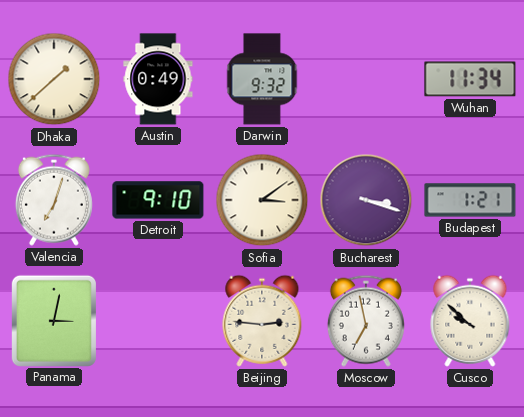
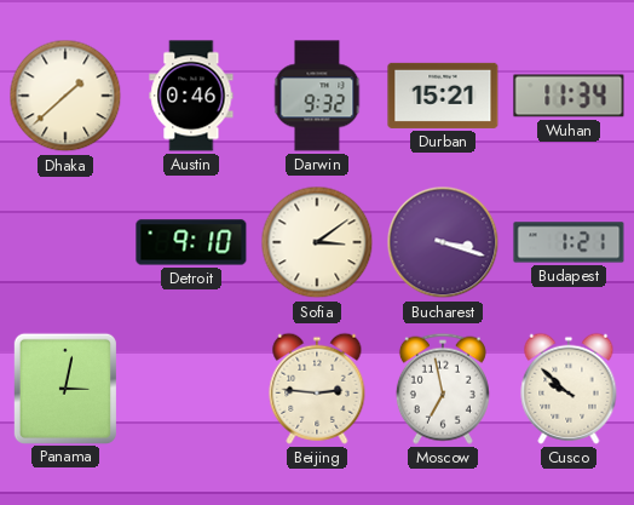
Austin: 0:49 -> 0:46 (191, 96)
Durban: none -> 15:21 (443, 96)
Valencia: 7:03 -> none (54, 200)
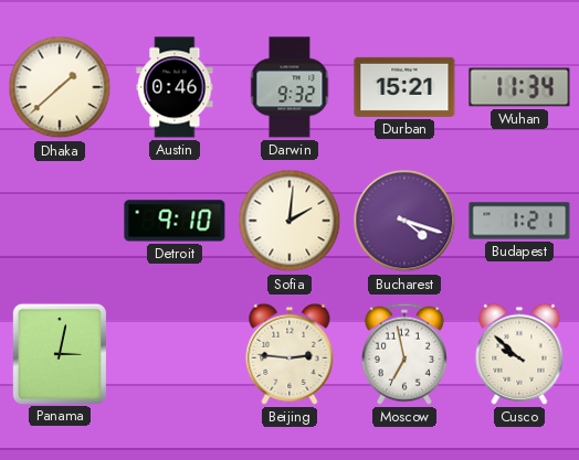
Sofia: 3:09 -> 2:01 (289, 221)
Bucharest: 3:18 -> 4:18 (404, 221)
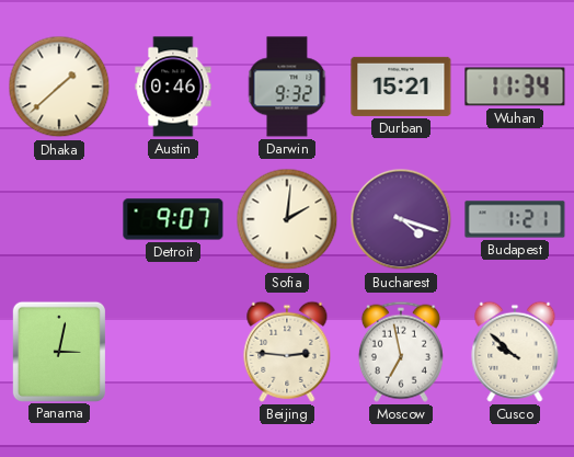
Detroit: 9:10 -> 9:07 (173, 219)
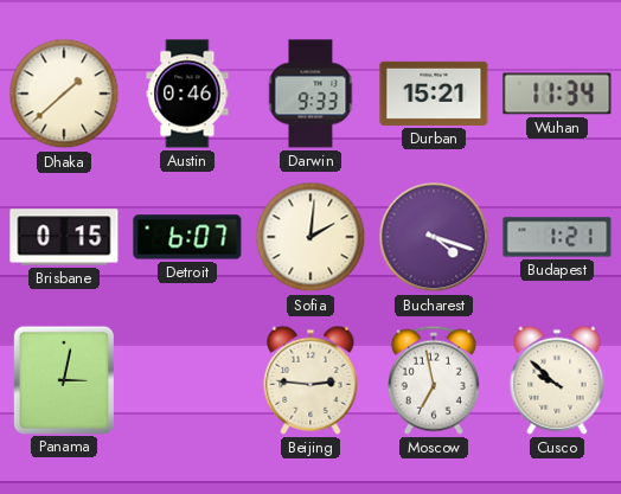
Darwin: 9:32 -> 9:33 (310, 94)
Brisbane: none -> 0:15 (64, 237)
Detroit: 9:07 -> 6:07 (187, 237)
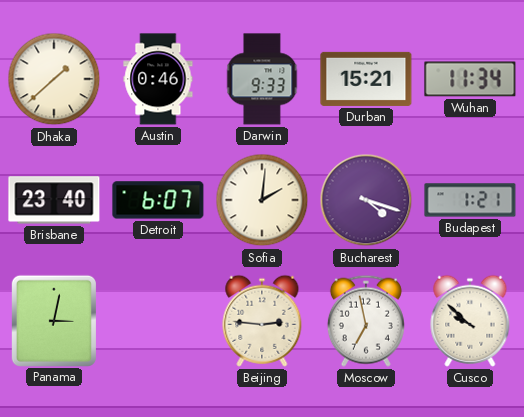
Brisbane: 0:15 -> 23:40 (54, 200)
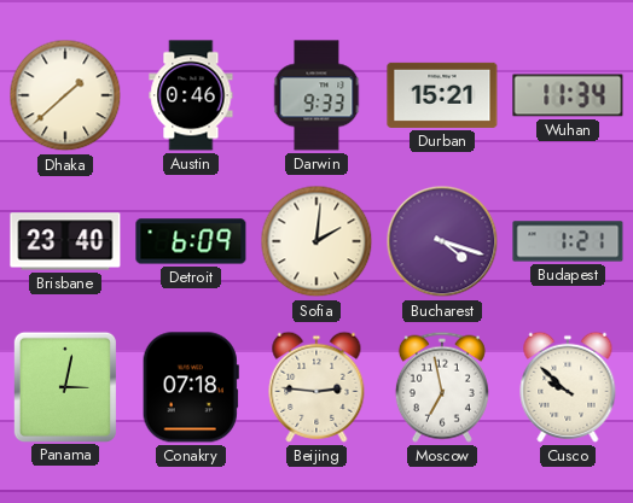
Detroit: 6:07 -> 6:09 (191, 241)
Conakry: none -> 07:18 (191, 387)
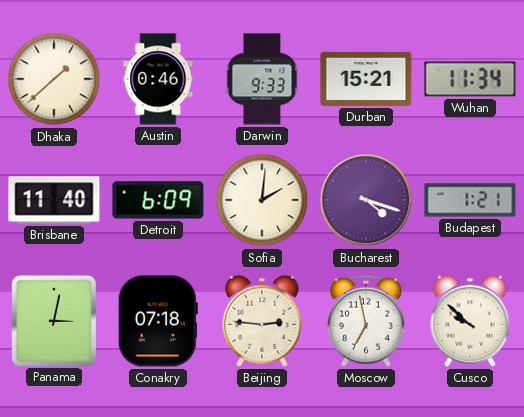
Brisbane: 23:40 -> 11:40 (54, 200)
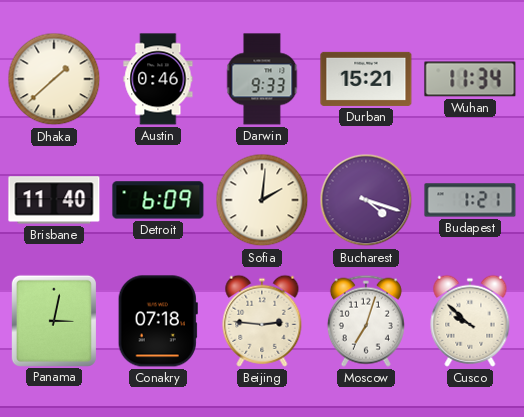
Moscow: 6:58 -> 7:03 (366, 321)
